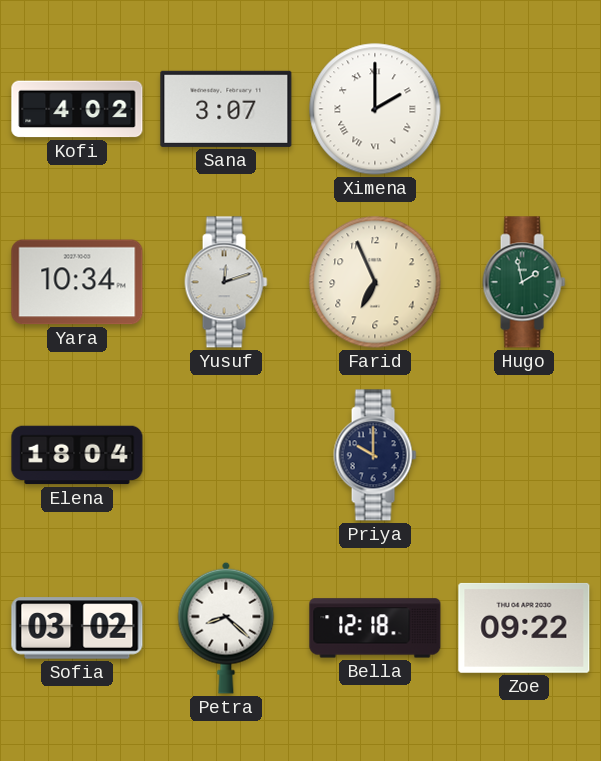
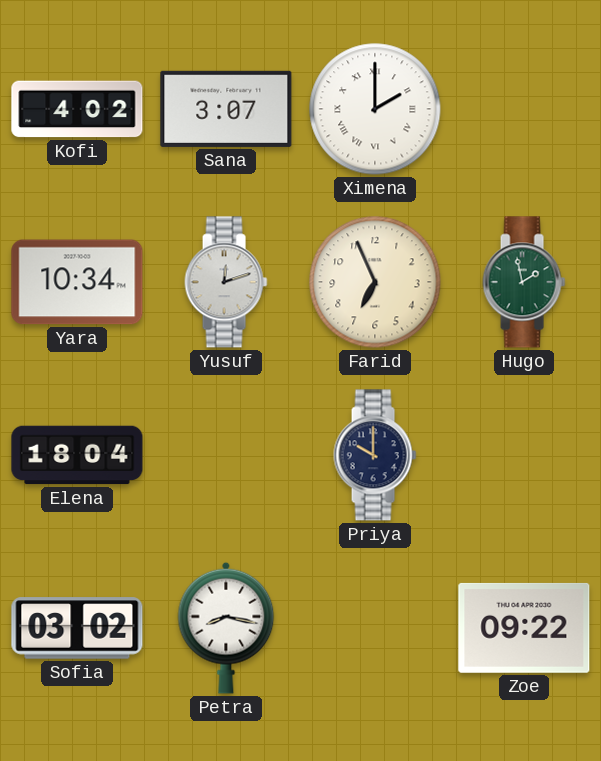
Petra: 8:22 -> 8:17 (226, 628)
Bella: 12:18 -> none (375, 628)
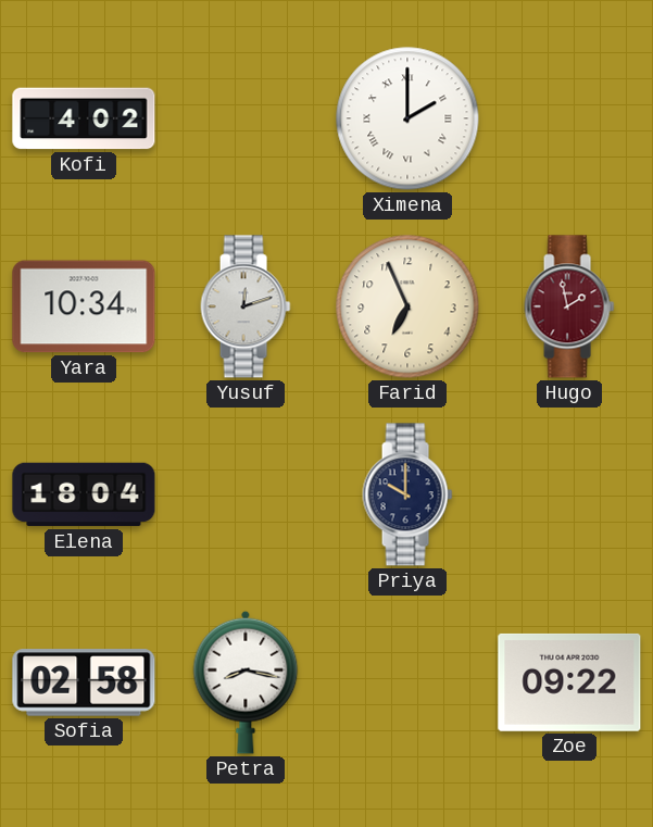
Sana: 3:07 -> none (226, 109)
Hugo dial: green -> burgundy (569, 306)
Sofia: 03:02 -> 02:58 (84, 682)
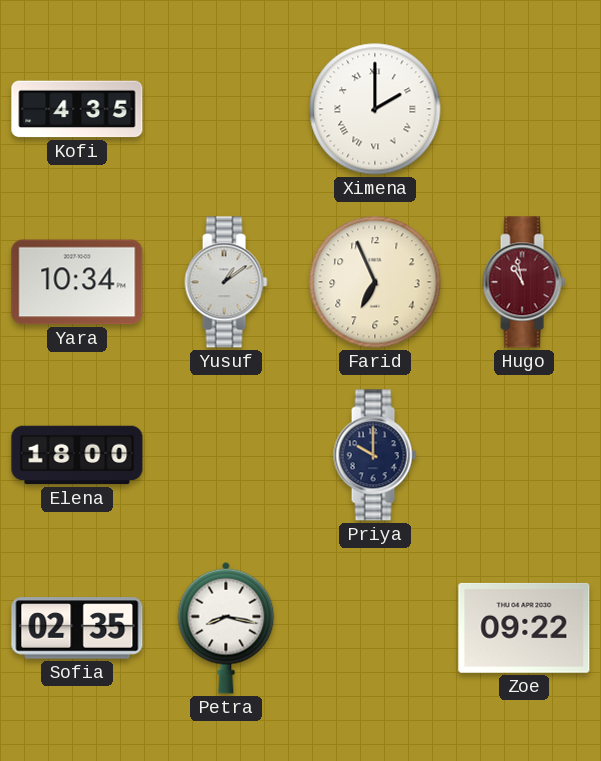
Kofi: 4:02 -> 4:35 (77, 109)
Yusuf: 12:12 -> 1:09 (226, 282)
Hugo: 1:58 -> 10:58 (524, 282)
Elena: 18:04 -> 18:00 (77, 455)
Sofia: 02:58 -> 02:35 (77, 628)
